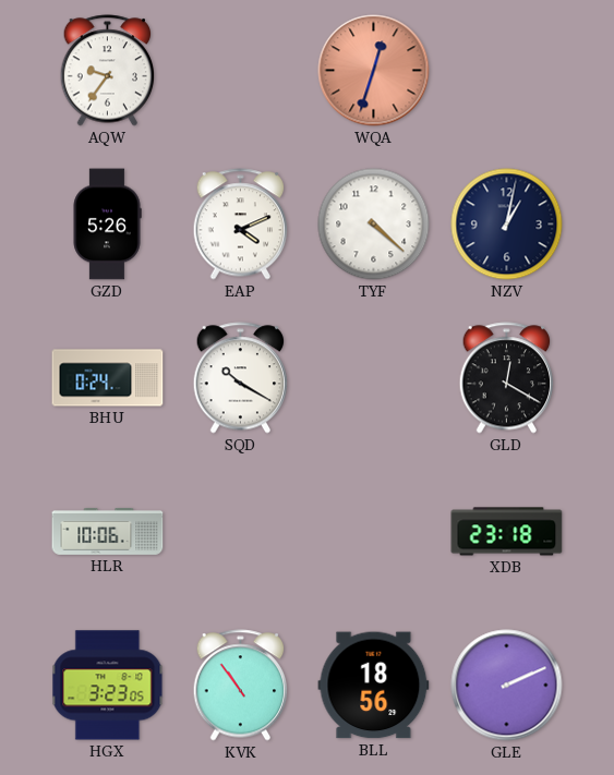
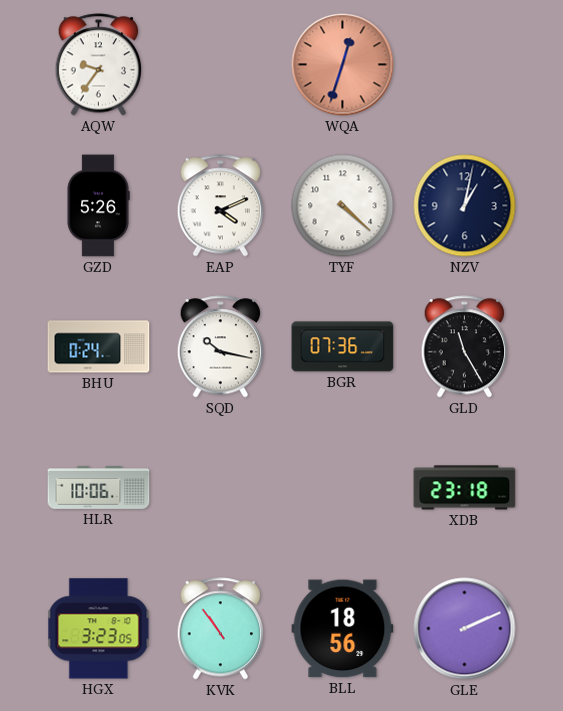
SQD: 10:20 -> 10:17 (221, 347)
BGR: none -> 07:36 (343, 347)
GLD: 12:20 -> 11:25 (465, 347)
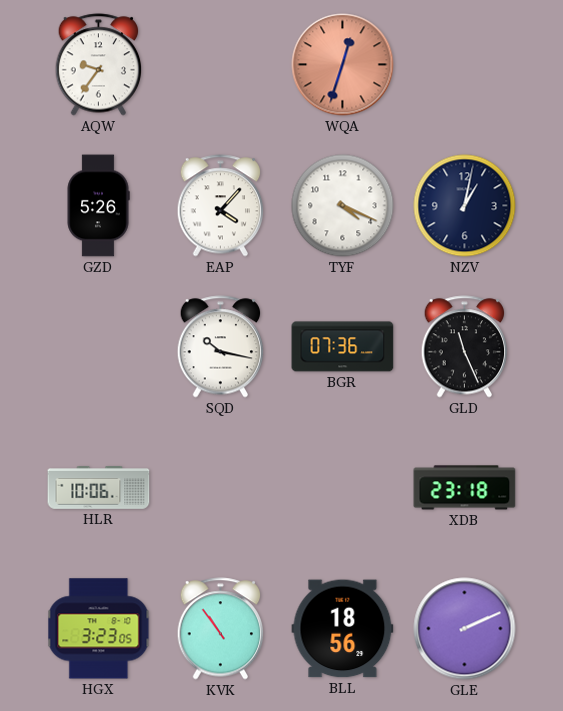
EAP: 4:11 -> 4:07 (221, 206)
TYF: 4:22 -> 4:19 (343, 206)
BHU: 0:24 -> none (99, 347)
GLD: 11:25 -> 11:26 (465, 347)
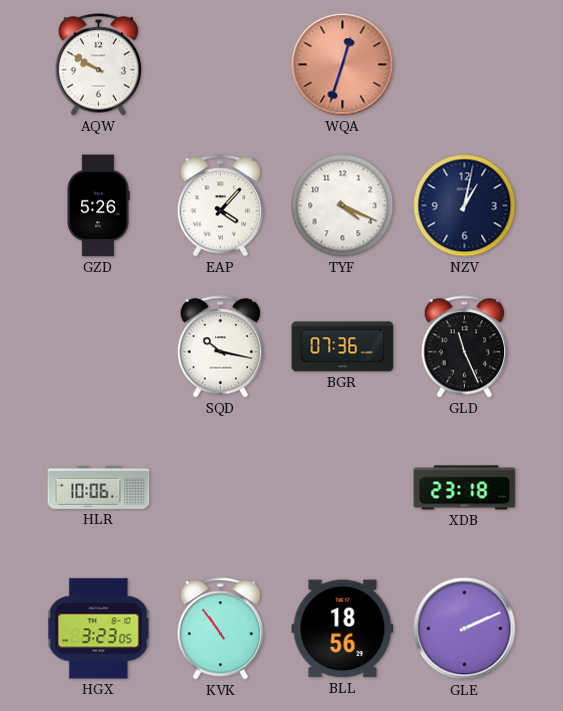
AQW: 9:36 -> 9:50 (99, 65)
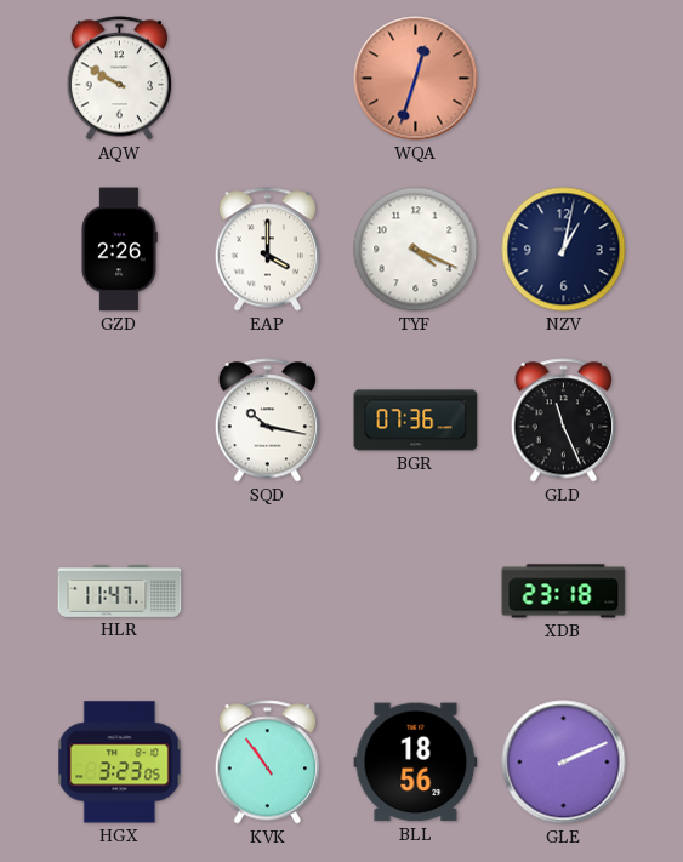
GZD: 5:26 -> 2:26 (119, 250)
EAP: 4:07 -> 4:00 (268, 250)
HLR: 10:06 -> 11:47 (120, 592)
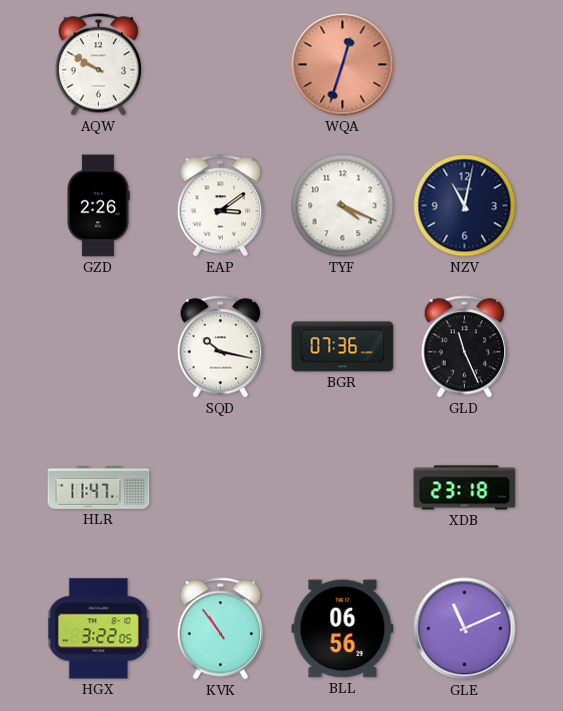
EAP: 4:00 -> 3:09 (221, 206)
NZV: 1:02 -> 11:02 (465, 206)
HGX: 3:23 -> 3:22 (99, 629)
BLL: 18:56 -> 06:56 (343, 629)
GLE: 2:11 -> 11:11 (465, 629)
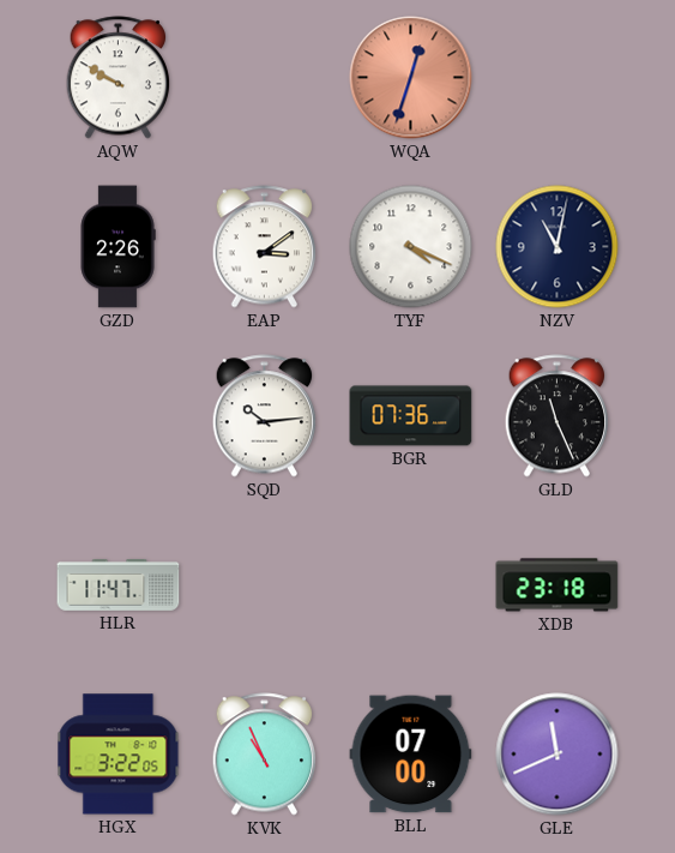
SQD: 10:17 -> 10:14 (265, 416)
KVK: 10:54 -> 10:56 (265, 755)
BLL: 06:56 -> 07:00 (411, 755)
GLE: 11:11 -> 11:41 (558, 755)
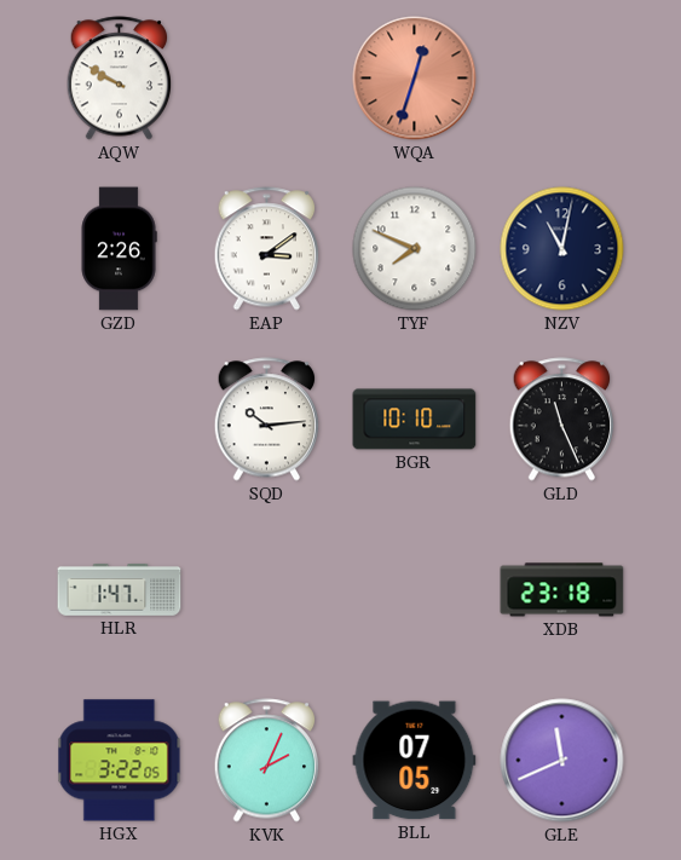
TYF: 4:19 -> 7:49 (415, 249)
BGR: 07:36 -> 10:10 (415, 420)
HLR: 11:47 -> 1:47 (120, 590)
KVK: 10:56 -> 2:04 (267, 761)
BLL: 07:00 -> 07:05 (415, 761)
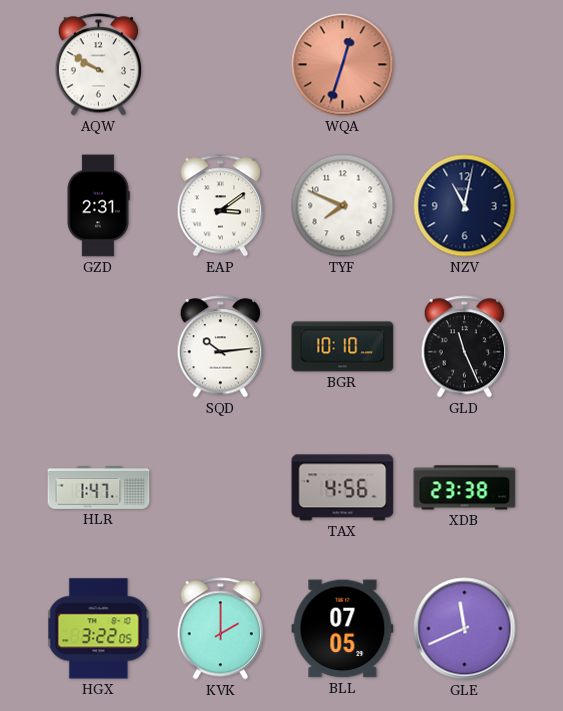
GZD: 2:26 -> 2:31 (98, 206)
TAX: none -> 4:56 (343, 488)
XDB: 23:18 -> 23:38 (465, 488)
KVK: 2:04 -> 2:00 (221, 629)
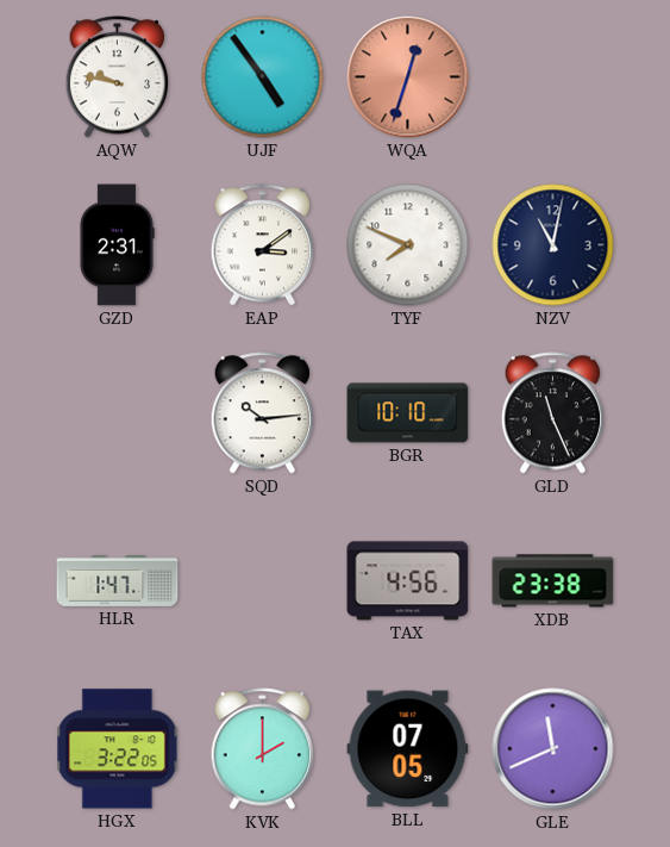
AQW: 9:50 -> 9:47 (118, 77)
UJF: none -> 4:54 (263, 77)
